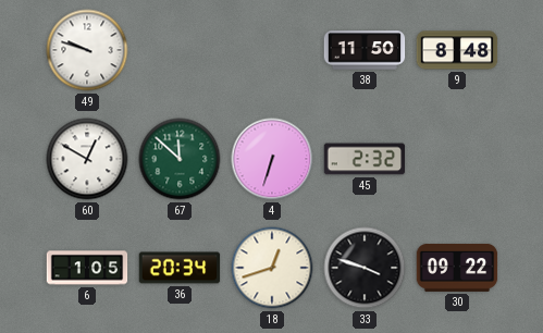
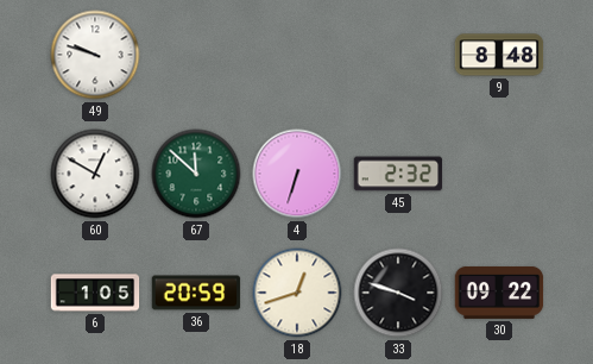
38: 11:50 -> none (365, 50)
36: 20:34 -> 20:59 (196, 293)
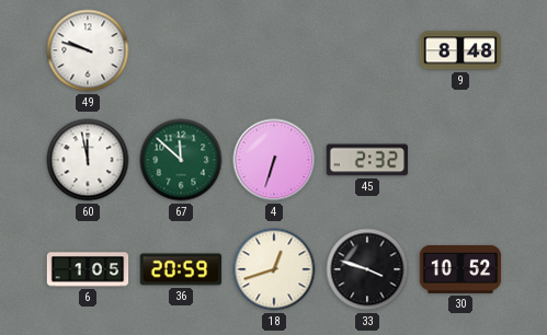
60: 12:50 -> 11:58 (88, 160)
30: 09:22 -> 10:52 (460, 269)
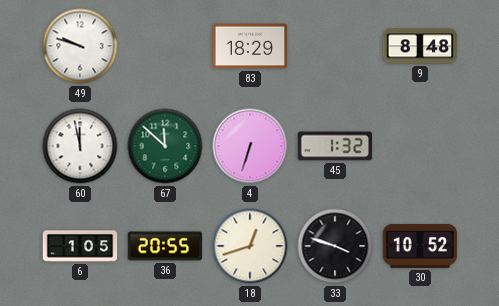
83: none -> 18:29 (250, 46)
45: 2:32 -> 1:32 (335, 146)
36: 20:59 -> 20:55 (165, 246)
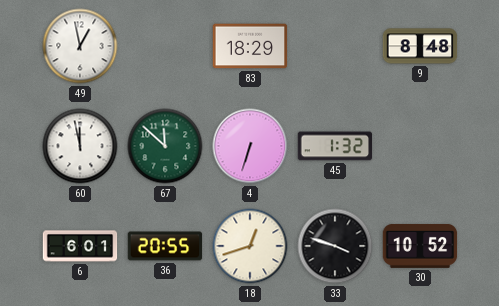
49: 9:48 -> 12:58 (80, 46)
6: 1:05 -> 6:01 (80, 246)
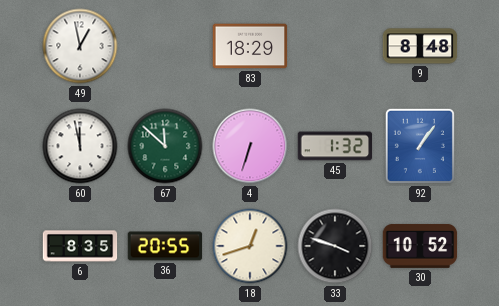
92: none -> 1:06 (420, 146)
6: 6:01 -> 8:35 (80, 246)
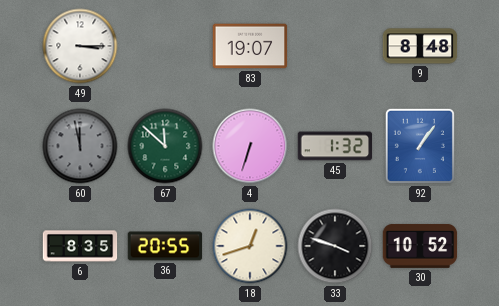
49: 12:58 -> 3:15 (80, 46)
83: 18:29 -> 19:07 (250, 46)
60 dial: white -> grey (80, 146)
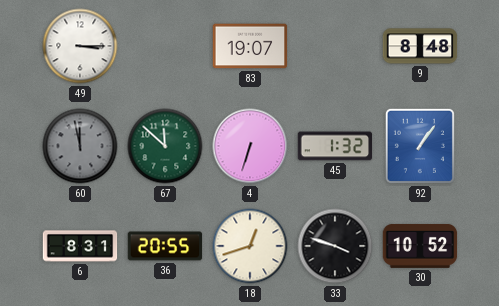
6: 8:35 -> 8:31 (80, 246)
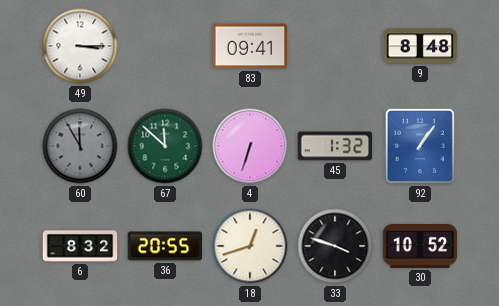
83: 19:07 -> 09:41 (250, 46)
60: 11:58 -> 11:55 (80, 146)
6: 8:31 -> 8:32 (80, 246)
